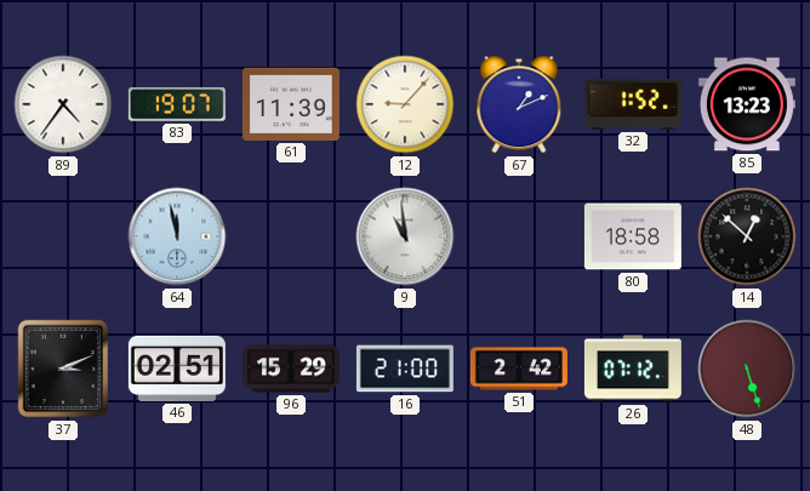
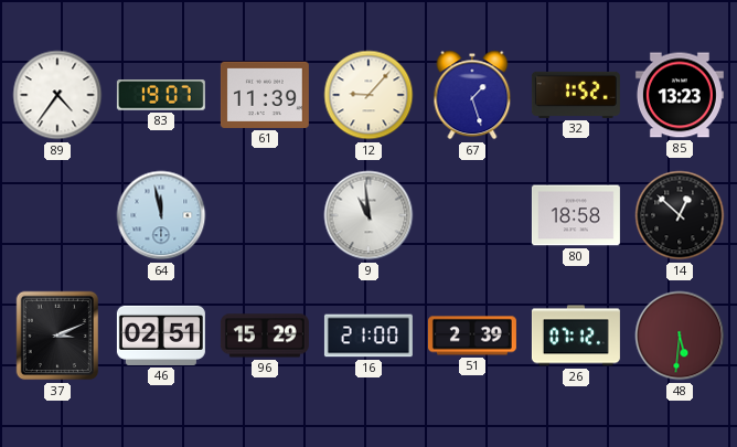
67: 1:11 -> 1:27 (472, 95)
51: 2:42 -> 2:39 (472, 336)
48: 5:27 -> 5:31 (680, 336)
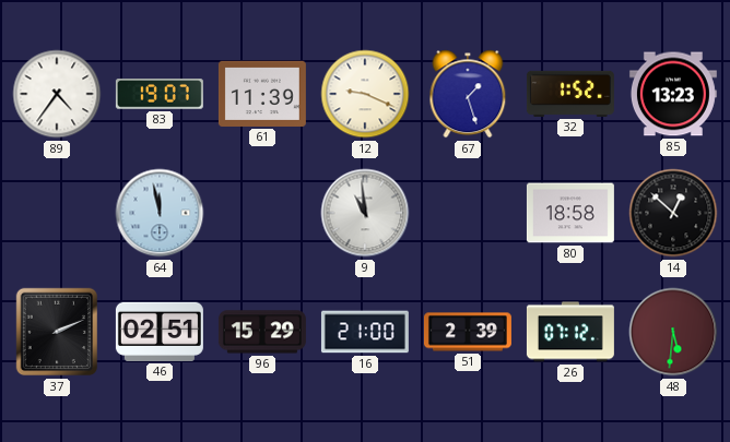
12: 9:07 -> 9:19 (365, 94)
37: 3:11 -> 2:11 (57, 332)
